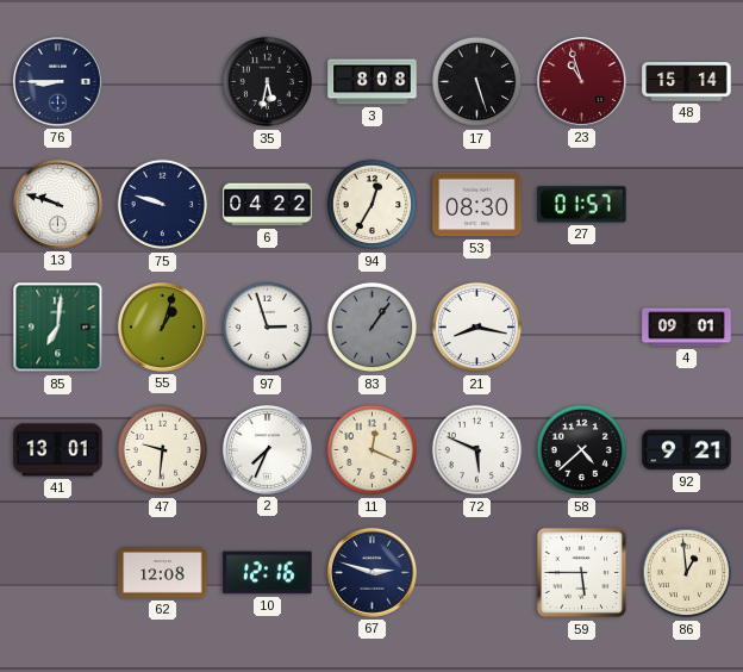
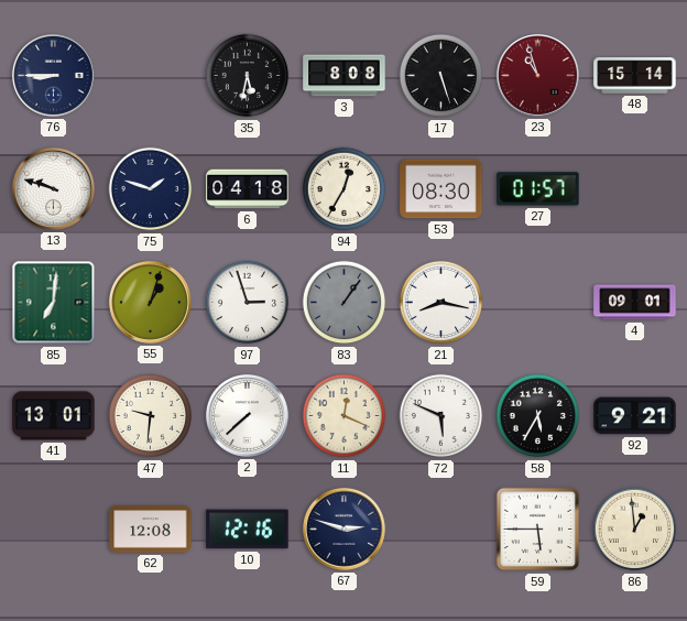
75: 9:48 -> 1:48 (151, 189)
6: 04:22 -> 04:18 (248, 189)
2: 7:34 -> 7:38 (247, 415)
58: 4:38 -> 5:35 (538, 416)
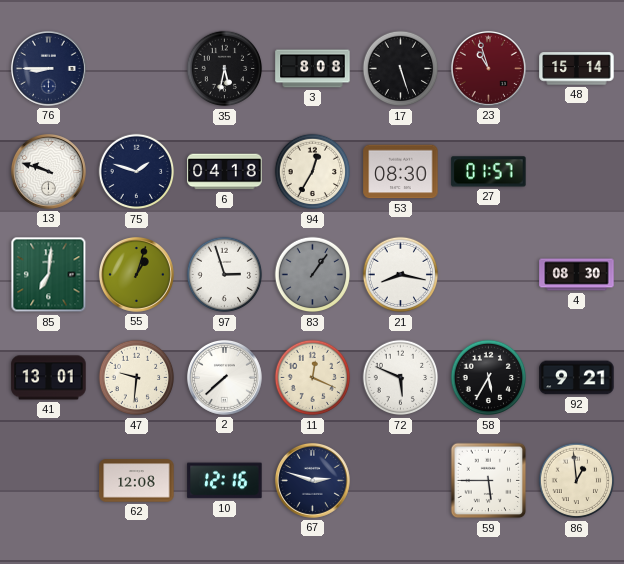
4: 09:01 -> 08:30 (577, 275)
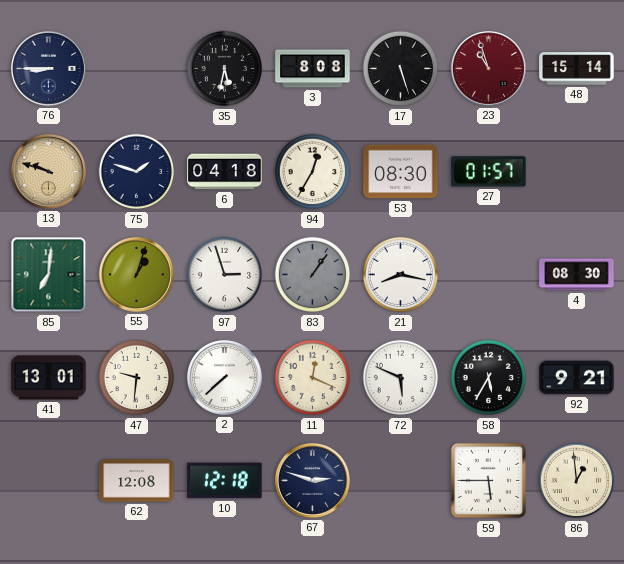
13 dial: white -> champagne (48, 171)
10: 12:16 -> 12:18 (225, 481)
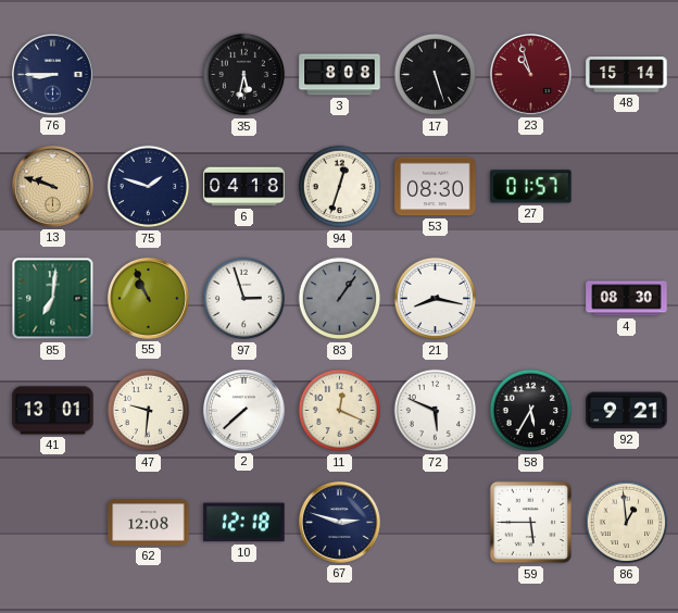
94: 12:35 -> 12:33 (340, 187)
55: 1:03 -> 10:56 (148, 298)
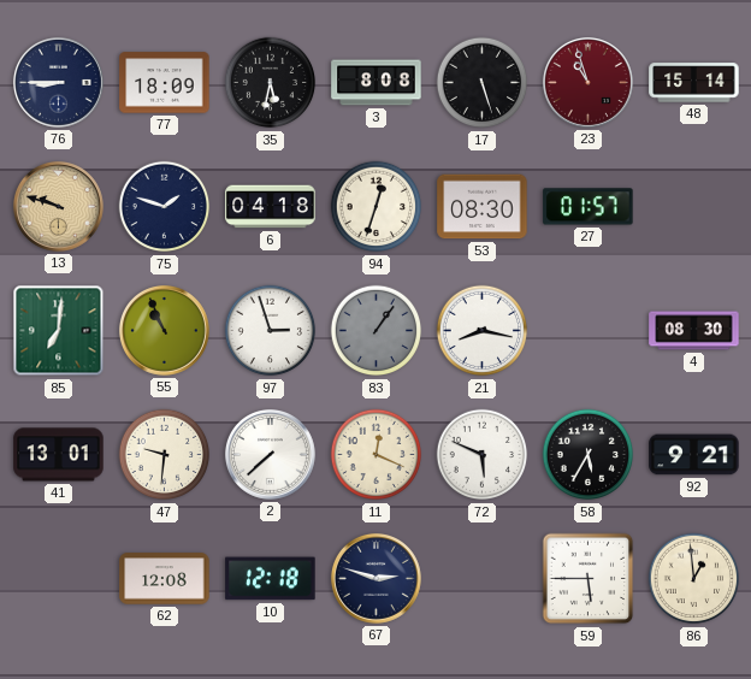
77: none -> 18:09 (165, 83)
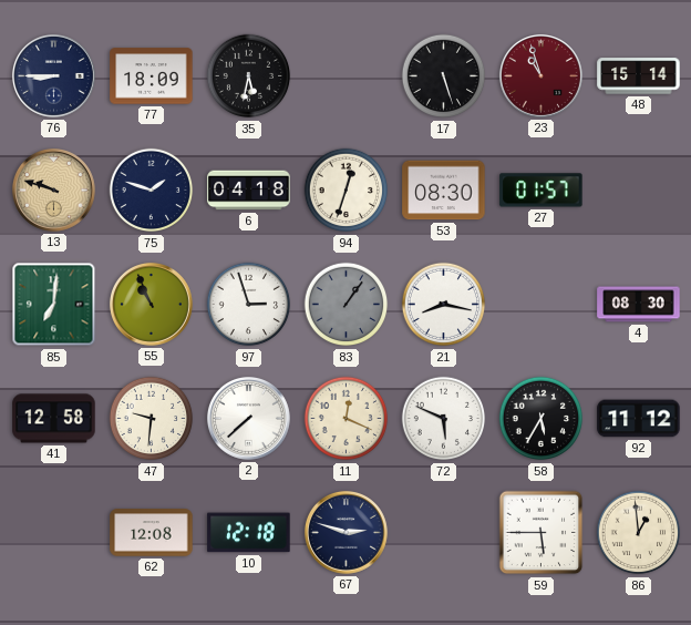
3: 8:08 -> none (377, 83)
41: 13:01 -> 12:58 (54, 419)
92: 9:21 -> 11:12 (639, 419)
